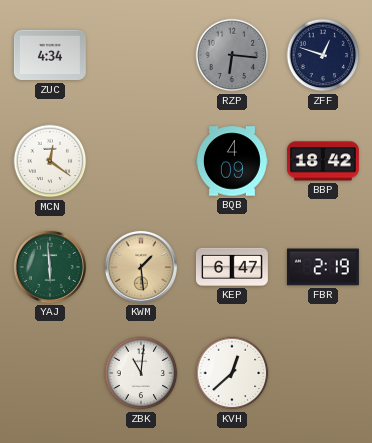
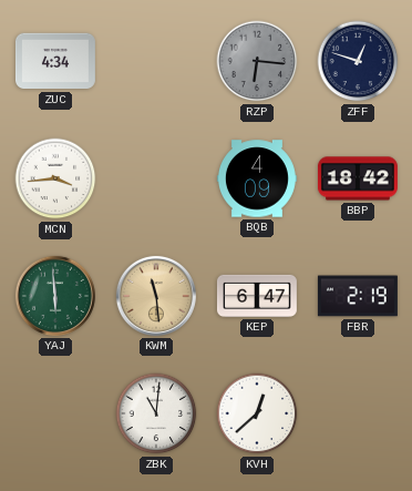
MCN: 12:21 -> 3:44 (55, 178)
KWM: 1:29 -> 11:29 (156, 296)
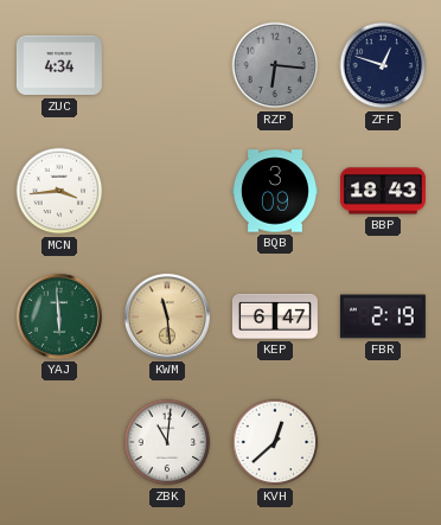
BQB: 4:09 -> 3:09 (275, 191)
BBP: 18:42 -> 18:43 (383, 191)
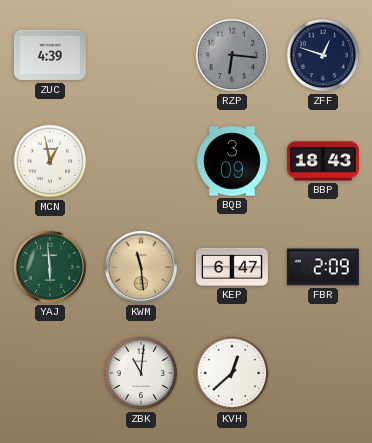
ZUC: 4:34 -> 4:39 (50, 55)
MCN: 3:44 -> 12:58 (50, 161)
FBR: 2:19 -> 2:09 (323, 267)
